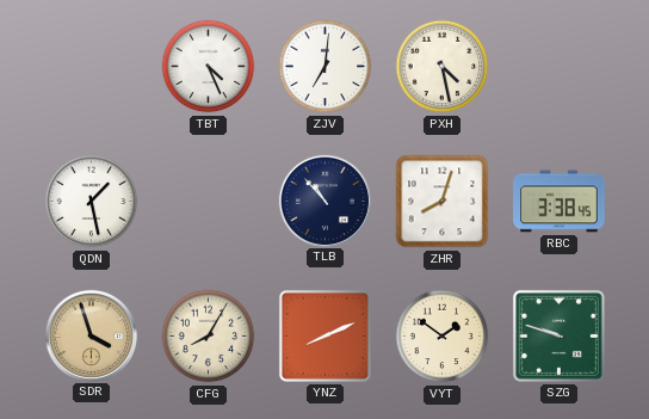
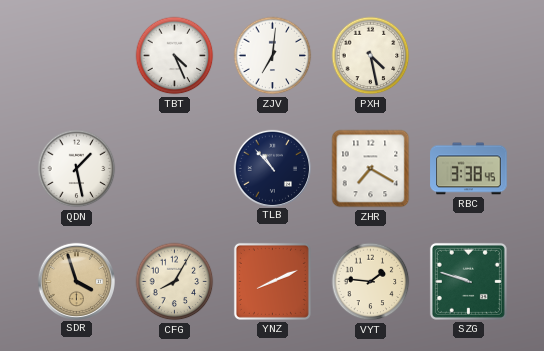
ZHR: 8:03 -> 7:20 (371, 169)
VYT: 1:51 -> 1:46 (371, 282)
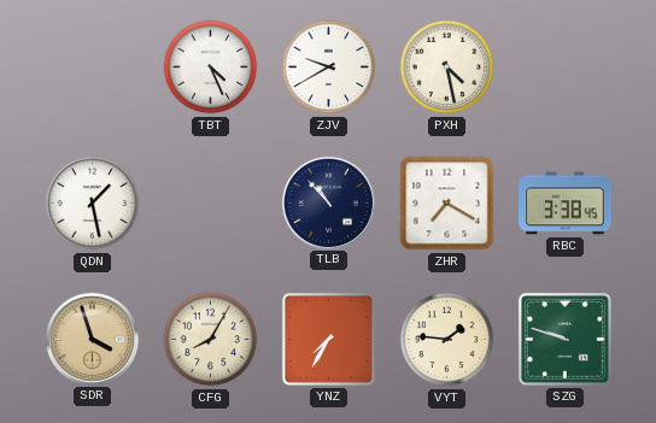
ZJV: 7:01 -> 9:40 (329, 67)
YNZ: 8:11 -> 7:35 (328, 339)
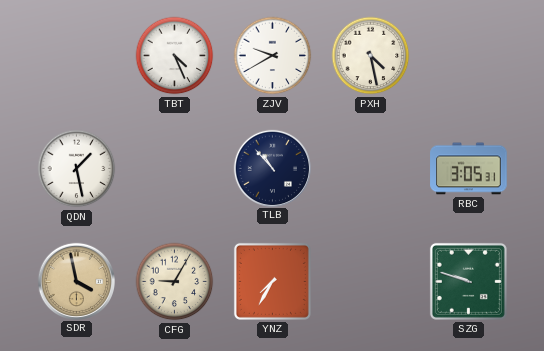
ZHR: 7:20 -> none (447, 204)
RBC: 3:38 -> 3:05 (469, 169)
SDR: 3:57 -> 3:58 (76, 281)
CFG: 8:05 -> 9:05 (175, 282)
VYT: 1:46 -> none (447, 340)
